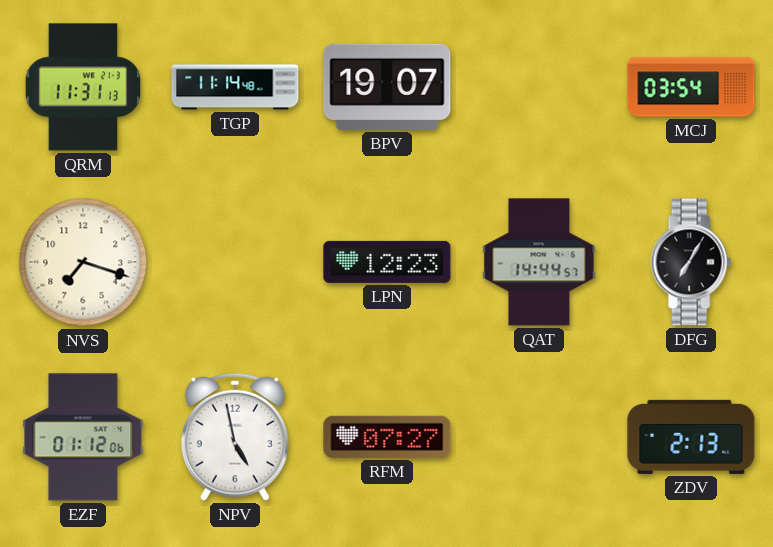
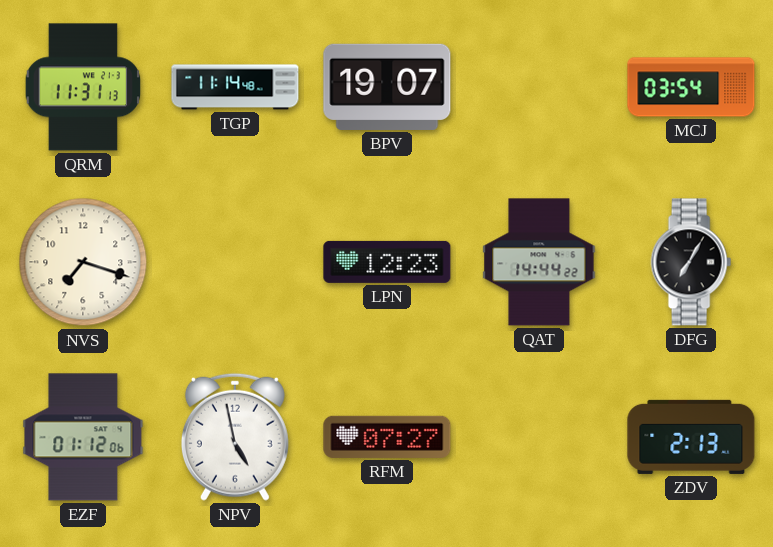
QAT: 14:44:57 -> 14:44:22 (539, 262)
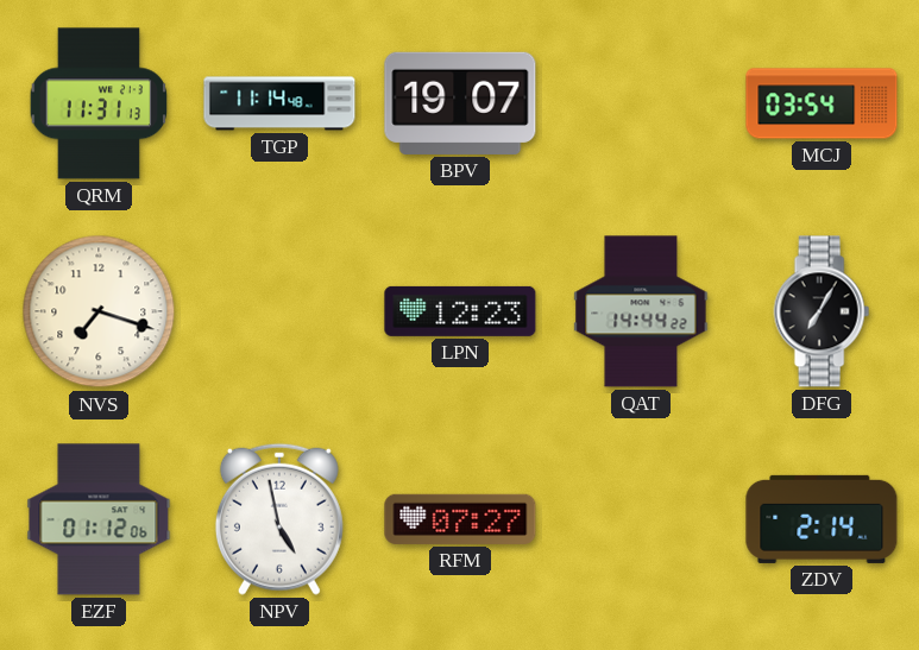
ZDV: 2:13 -> 2:14 (822, 519)
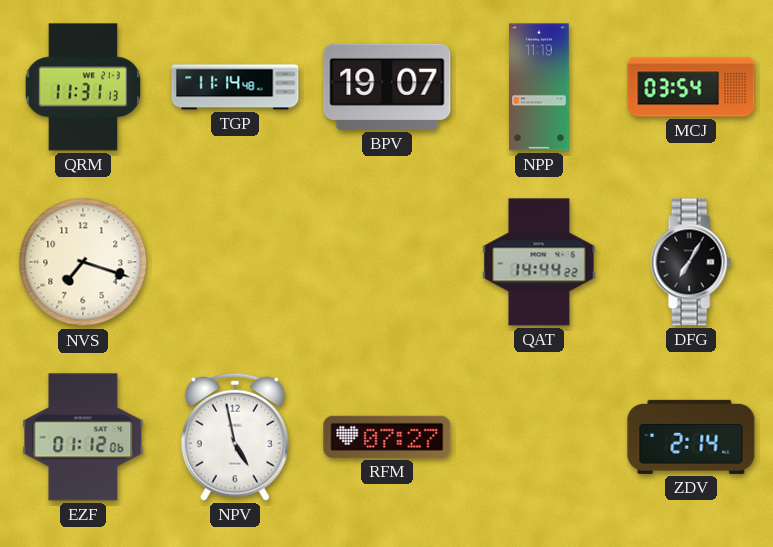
NPP: none -> 11:19 (539, 87)
LPN: 12:23 -> none (460, 311)
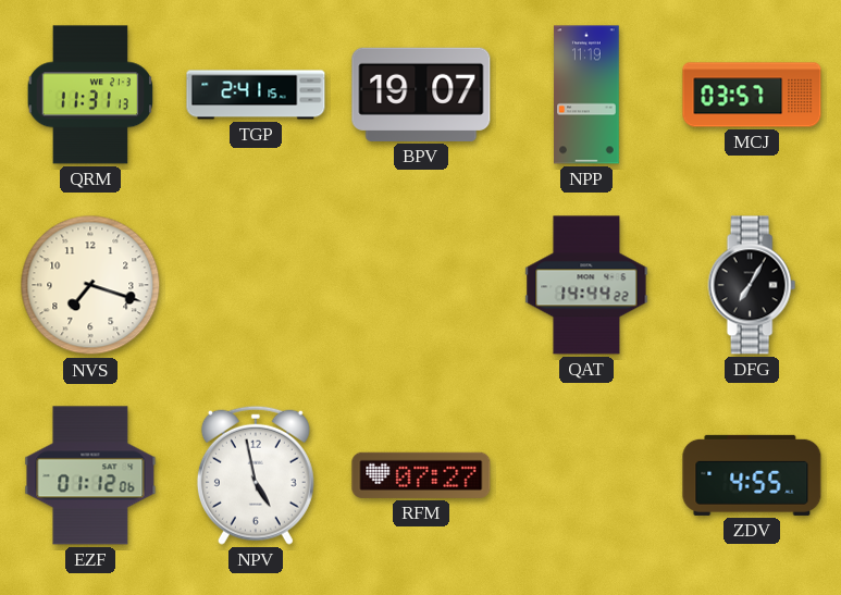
TGP: 11:14 -> 2:41 (256, 95)
MCJ: 03:54 -> 03:57 (752, 95)
ZDV: 2:14 -> 4:55 (752, 475)
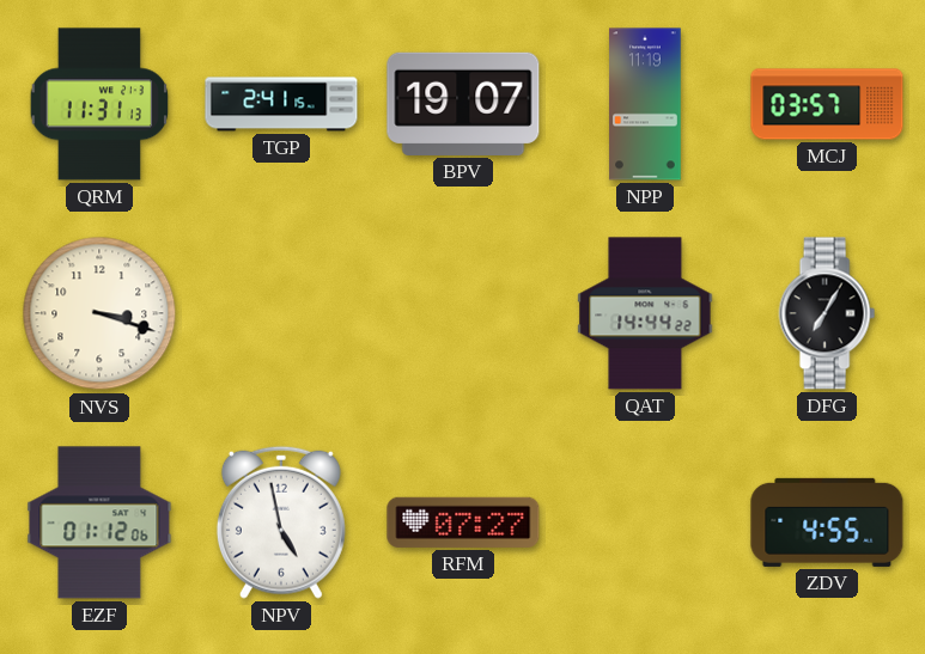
NVS: 7:18 -> 3:18 (99, 313)
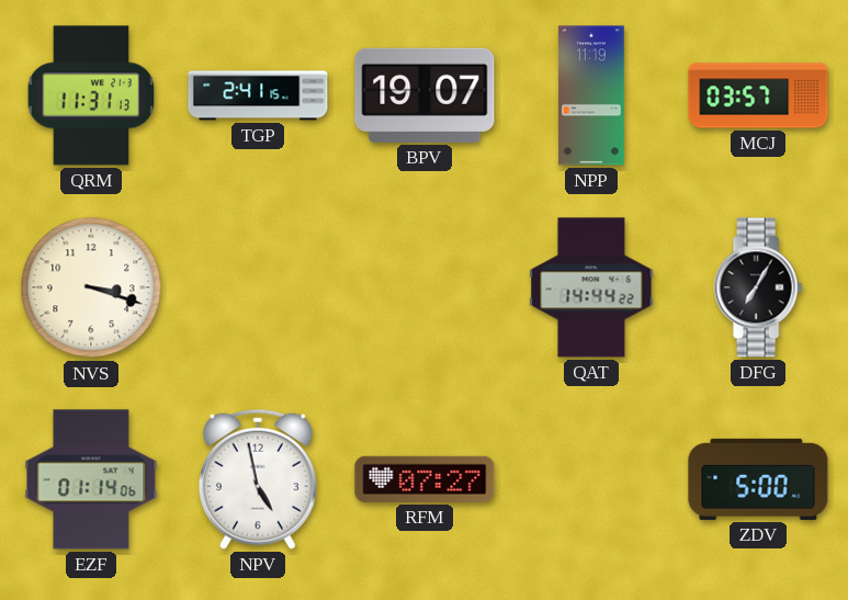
EZF: 01:12 -> 01:14 (91, 479)
ZDV: 4:55 -> 5:00 (758, 479)
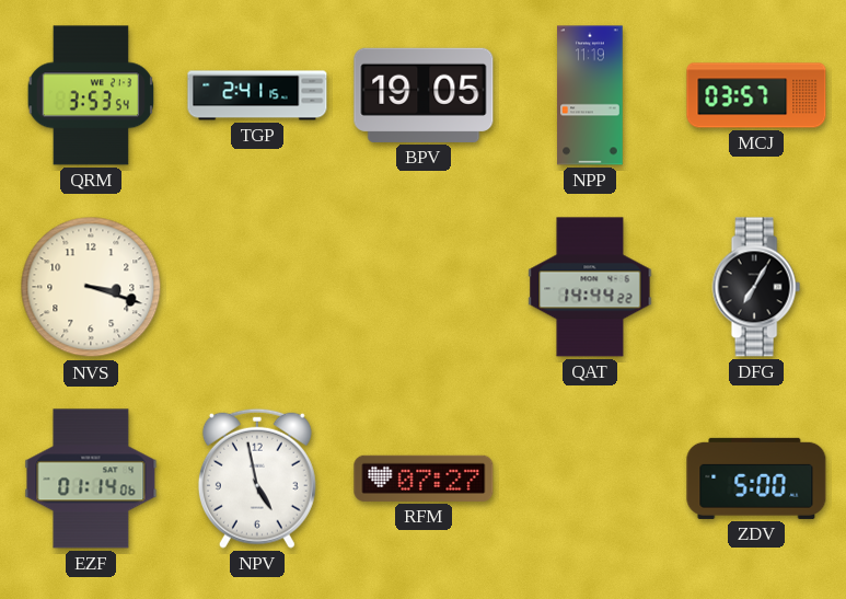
QRM: 11:31 -> 3:53 (91, 95)
BPV: 19:07 -> 19:05 (424, 95)
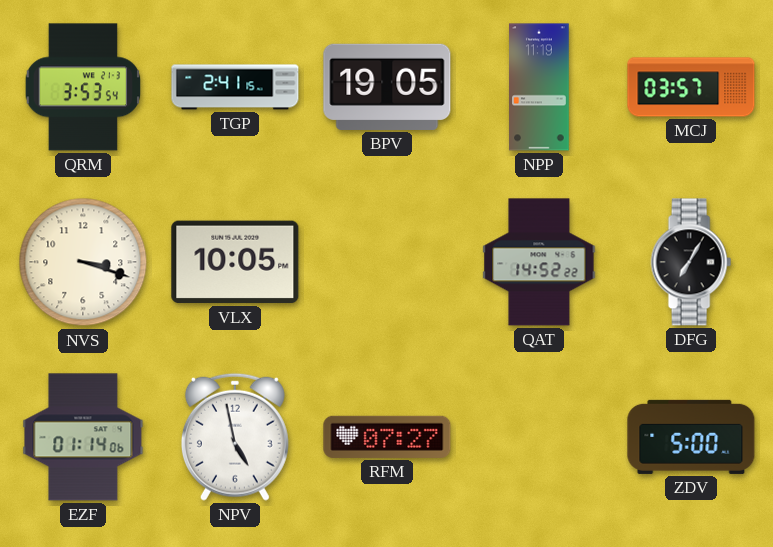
VLX: none -> 10:05 (235, 262)
QAT: 14:44 -> 14:52 (539, 262)
